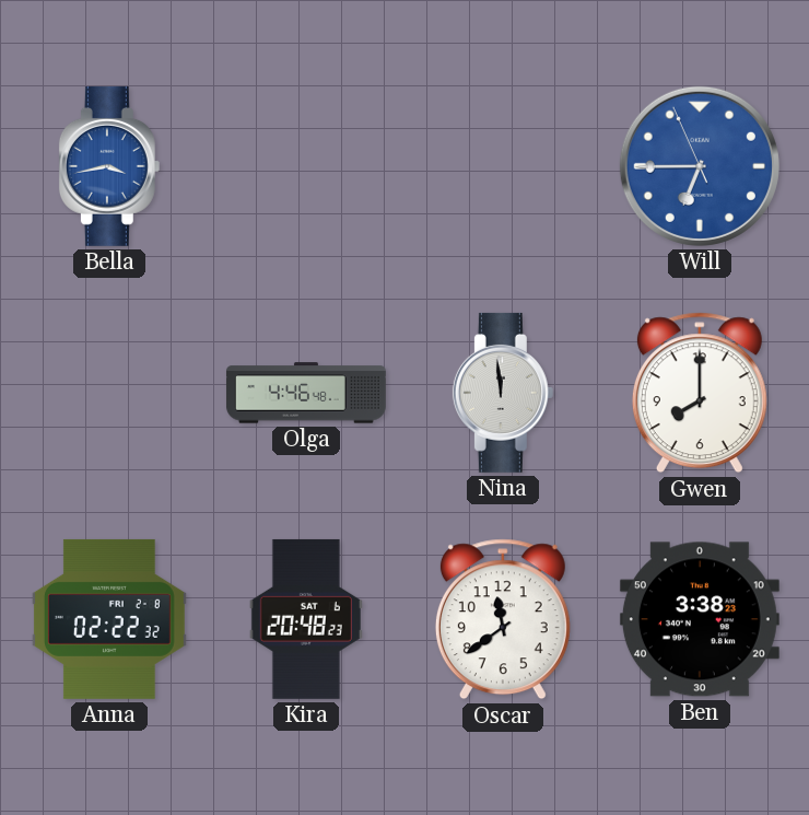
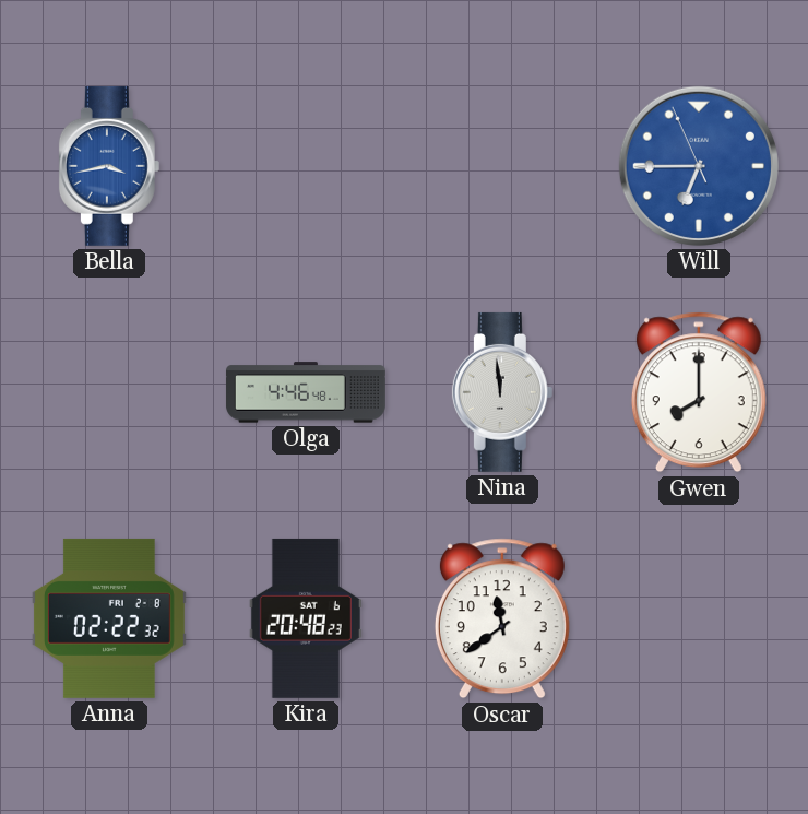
Ben: 3:38 -> none (700, 619)
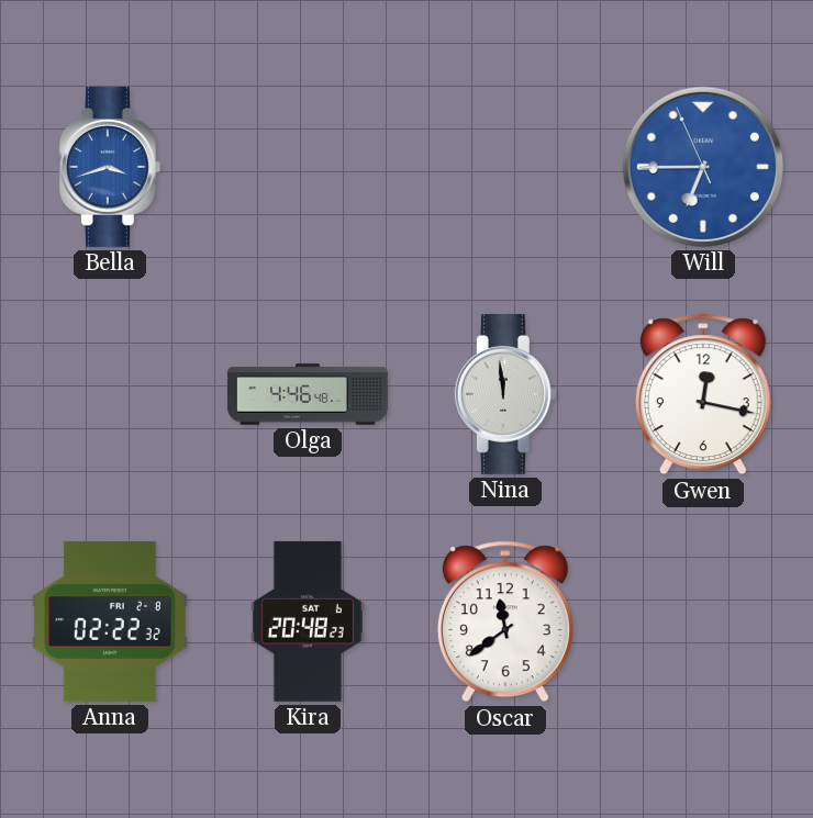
Bella: 3:43 -> 3:42 (110, 167)
Gwen: 8:00 -> 12:17 (703, 394)
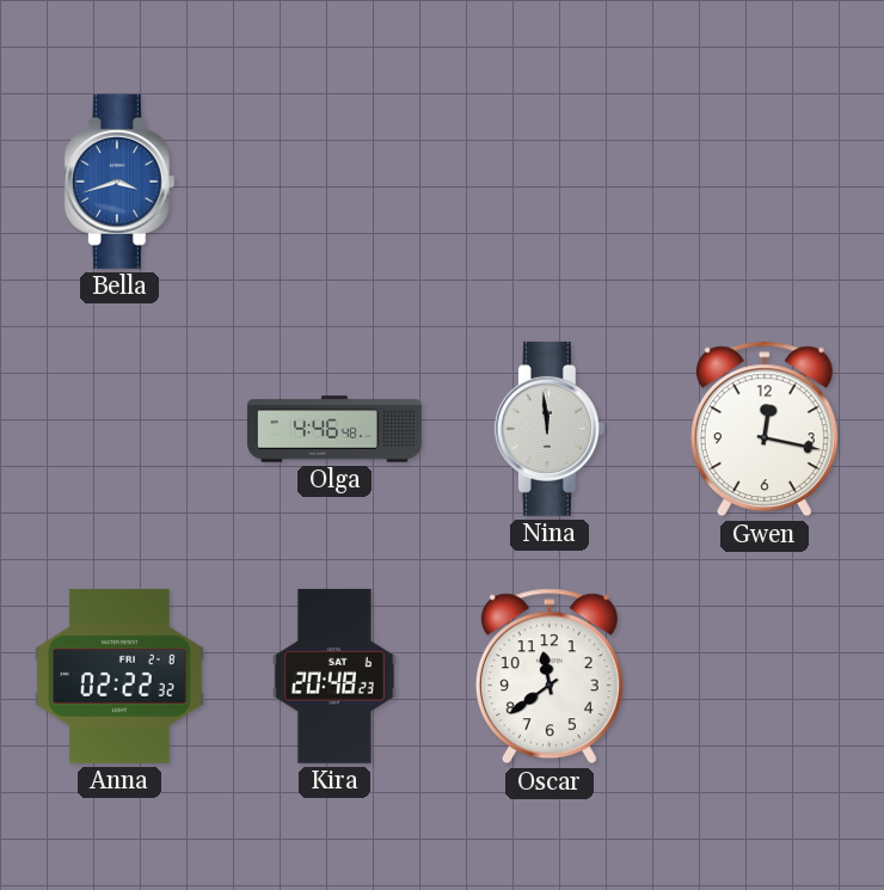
Will: 6:44 -> none (703, 167)
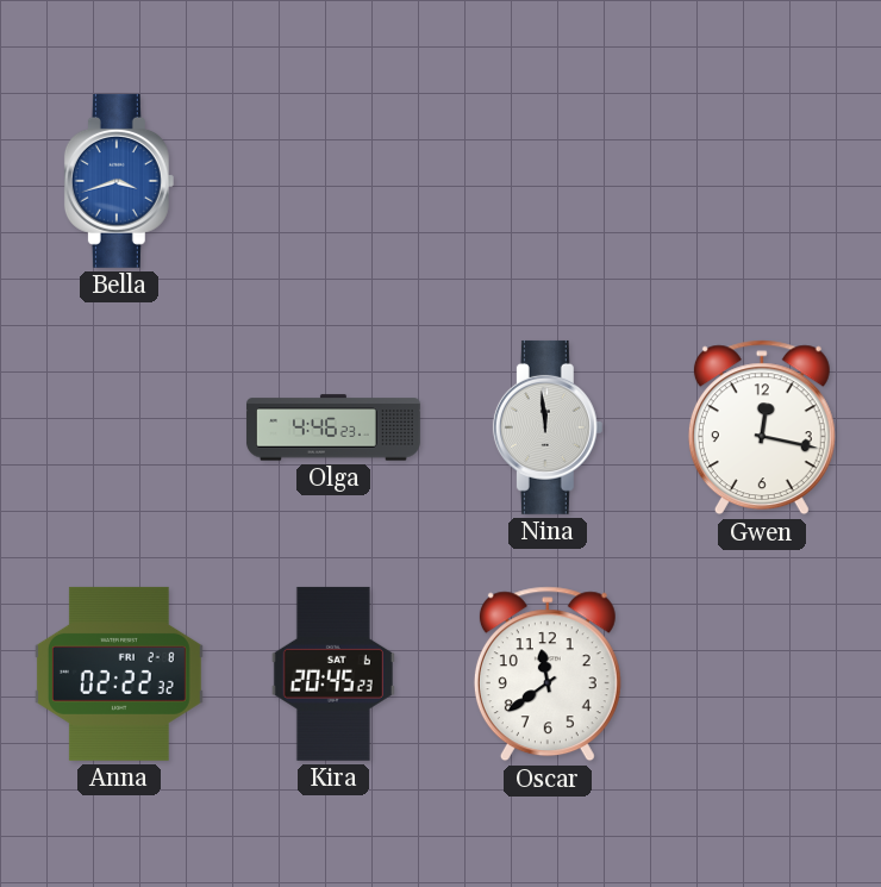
Olga: 4:46:48 -> 4:46:23 (333, 427)
Kira: 20:48 -> 20:45 (333, 674)
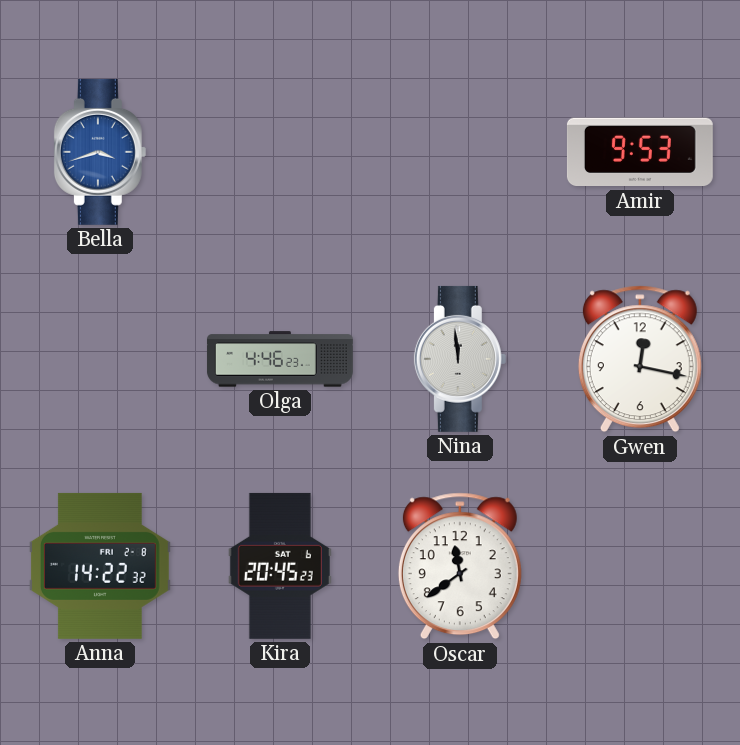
Amir: none -> 9:53 (640, 152)
Anna: 02:22 -> 14:22 (100, 566)
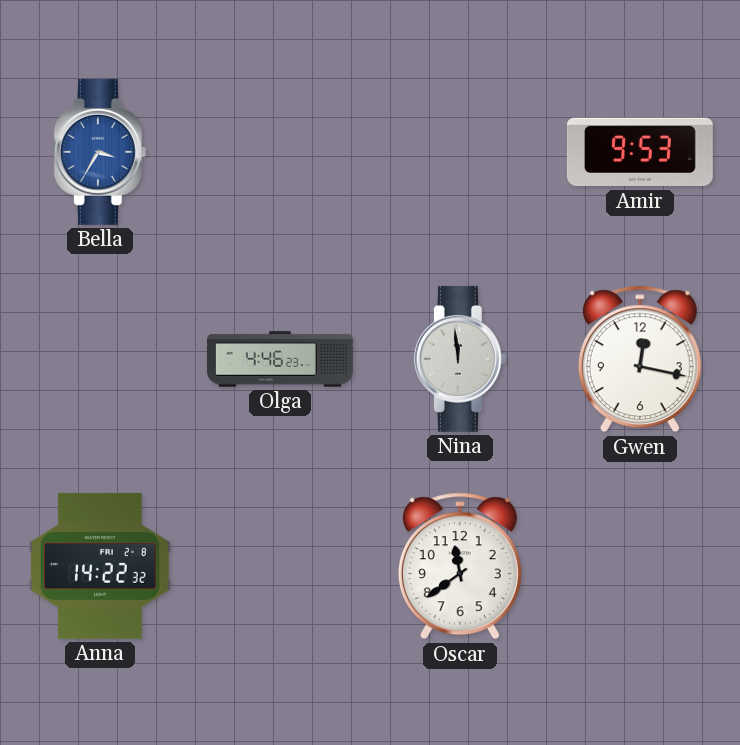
Bella: 3:42 -> 3:35 (100, 152)
Kira: 20:45 -> none (280, 566)
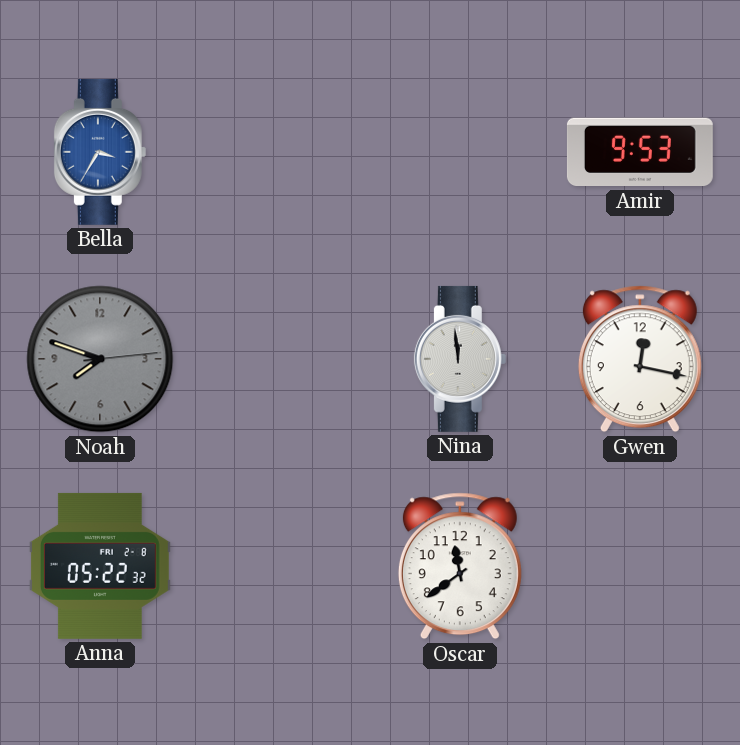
Noah: none -> 7:48 (100, 359)
Olga: 4:46 -> none (280, 359)
Anna: 14:22 -> 05:22 (100, 566)
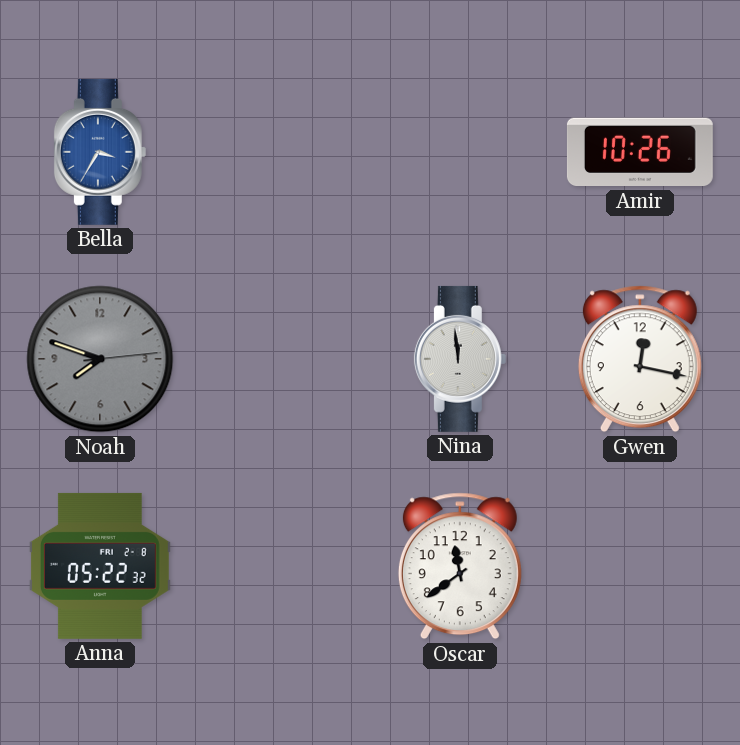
Amir: 9:53 -> 10:26 (640, 152)
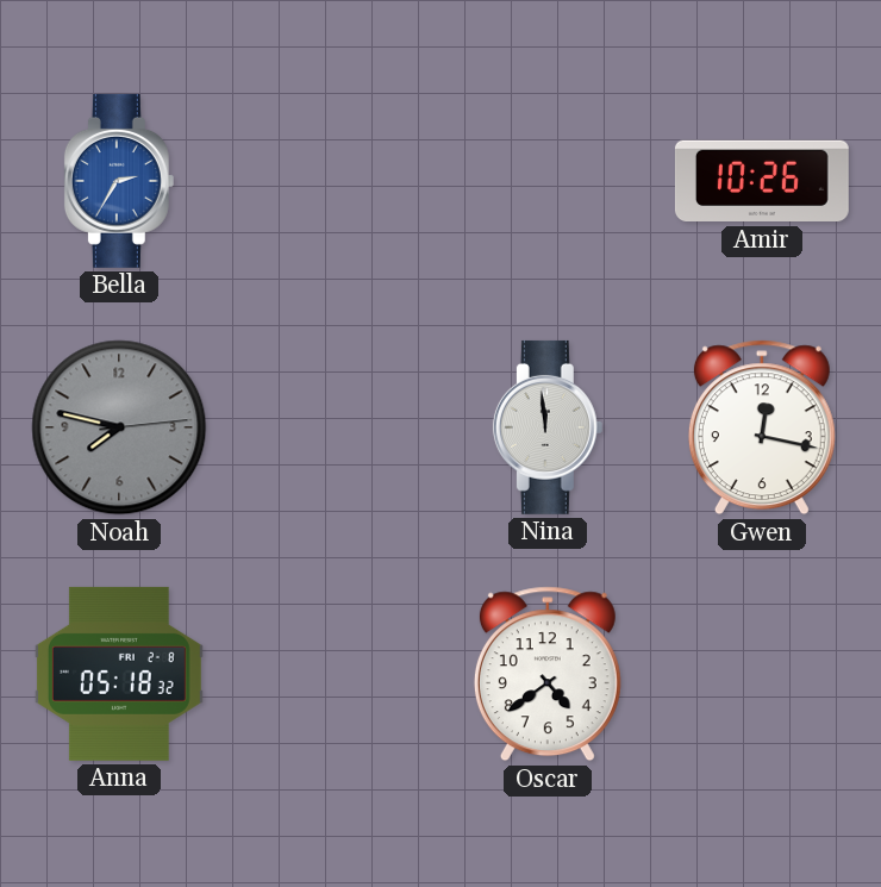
Bella: 3:35 -> 2:35 (119, 181)
Noah: 7:48 -> 7:47 (119, 427)
Anna: 05:22 -> 05:18 (119, 674)
Oscar: 11:39 -> 4:39 (548, 674)
